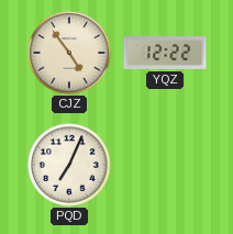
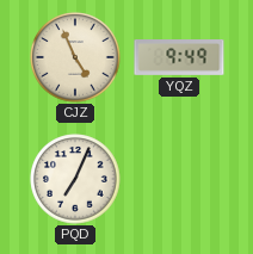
CJZ: 4:54 -> 4:56 (75, 57)
YQZ: 12:22 -> 9:49 (179, 58)
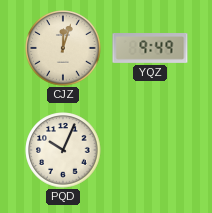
CJZ: 4:56 -> 12:03 (63, 48)
PQD: 7:04 -> 10:04 (63, 150)
